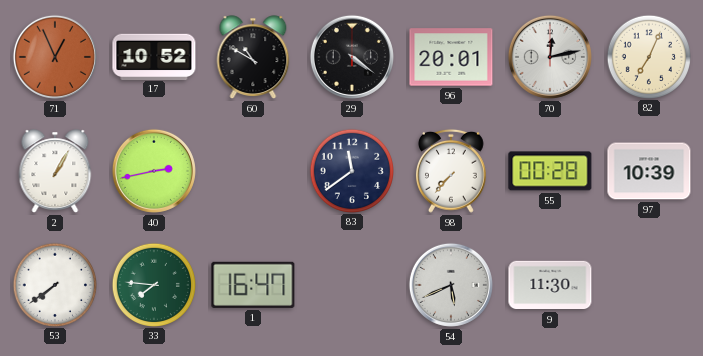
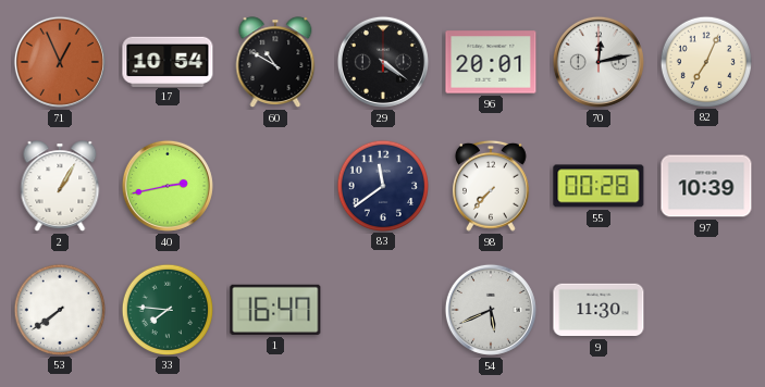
17: 10:52 -> 10:54 (168, 61)
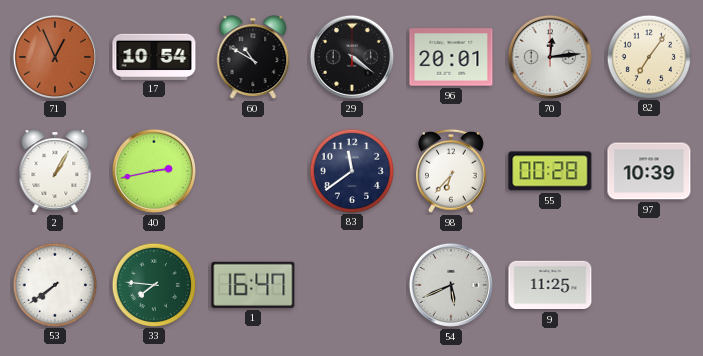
70: 12:13 -> 12:14 (550, 57)
82: 7:04 -> 7:06 (648, 56)
98: 7:37 -> 6:37 (451, 171)
9: 11:30 -> 11:25 (550, 285)
